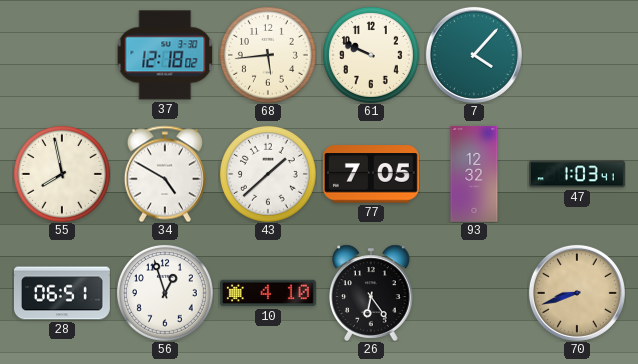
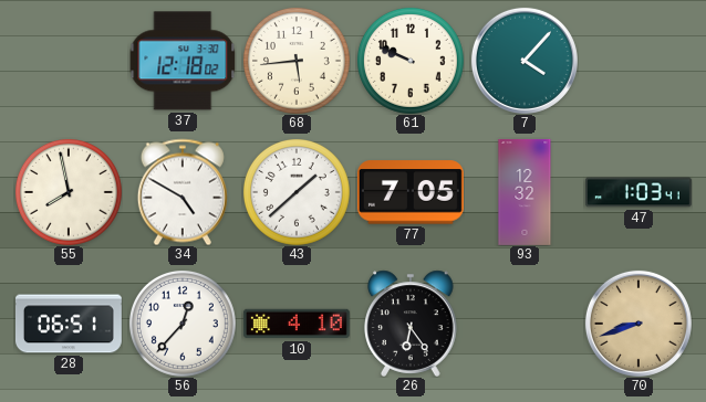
56: 12:57 -> 12:37 (183, 324)
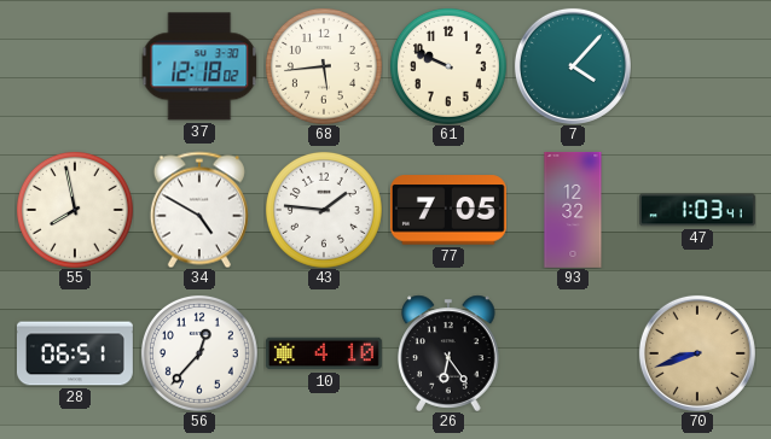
43: 1:38 -> 1:46 (324, 210)
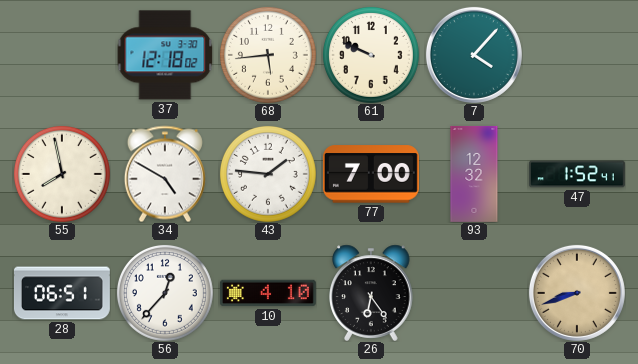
77: 7:05 -> 7:00 (371, 174)
47: 1:03 -> 1:52 (577, 174)
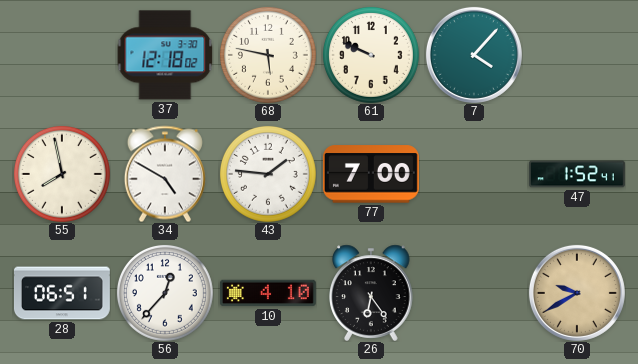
68: 5:44 -> 5:47 (268, 55)
93: 12:32 -> none (474, 174)
70: 8:42 -> 9:40 (577, 293)
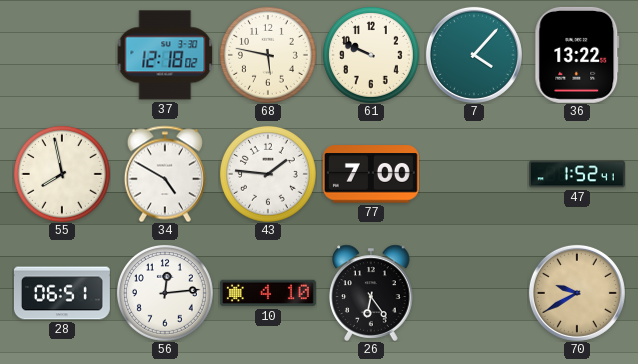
36: none -> 13:22 (577, 55)
56: 12:37 -> 12:14 (165, 293)
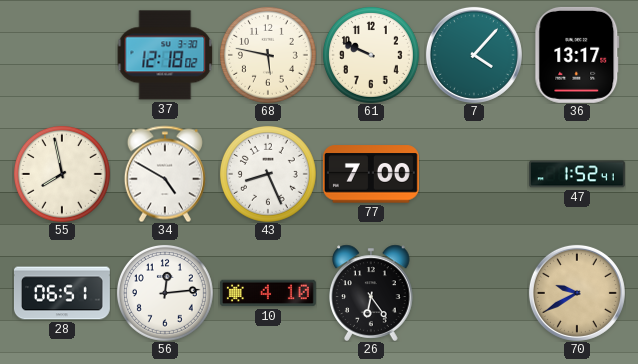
36: 13:22 -> 13:17 (577, 55)
43: 1:46 -> 8:26 (268, 174)
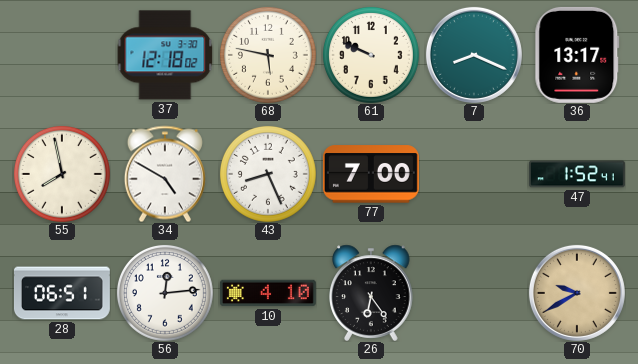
7: 4:07 -> 8:19 (474, 55)
